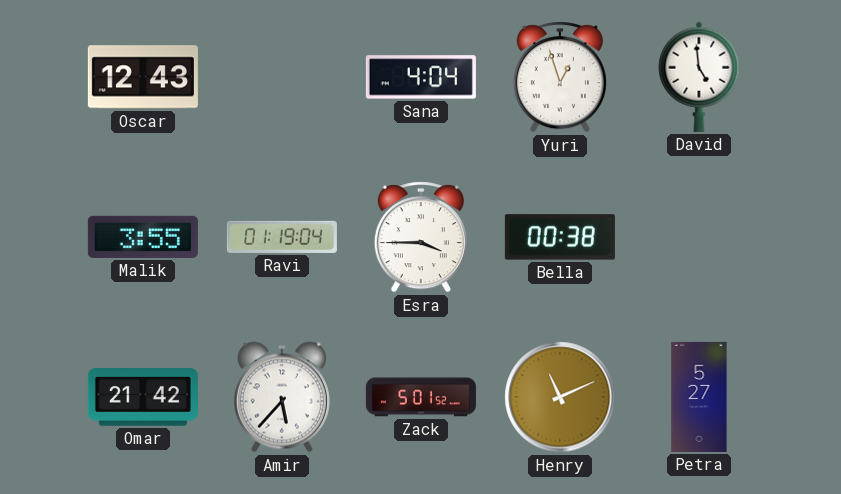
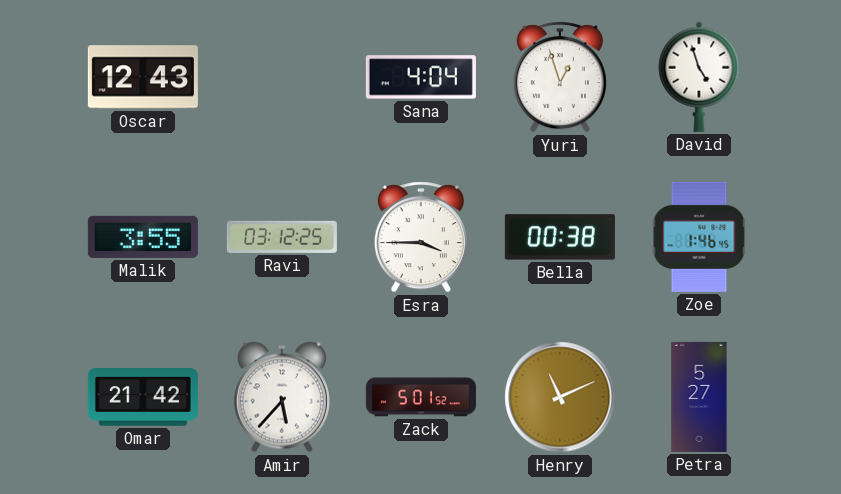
David: 4:59 -> 4:57 (699, 77)
Ravi: 01:19 -> 03:12 (282, 237)
Zoe: none -> 1:46 (699, 237)
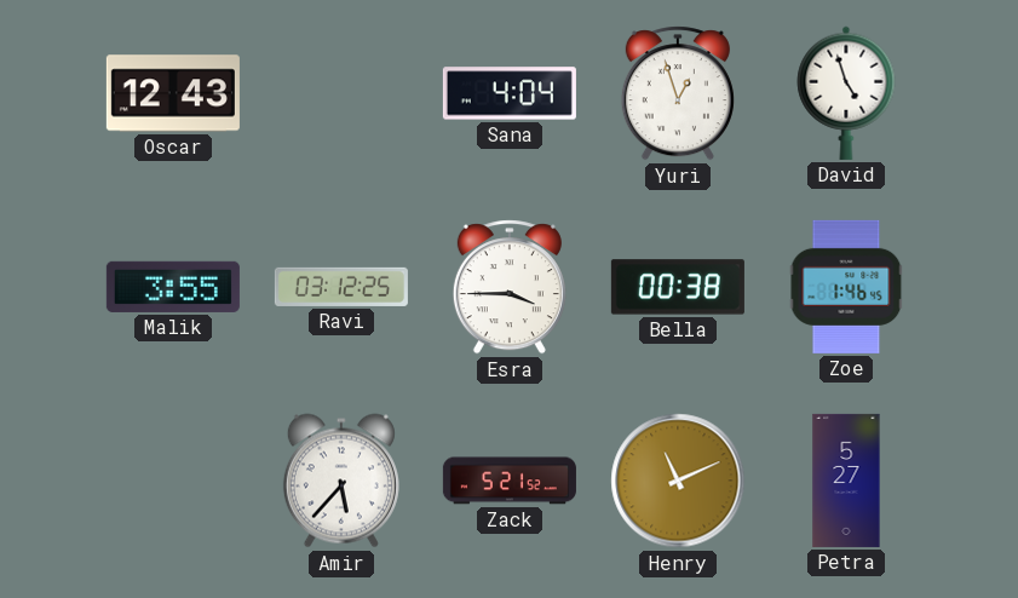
Omar: 21:42 -> none (143, 398)
Zack: 5:01 -> 5:21 (510, 481)
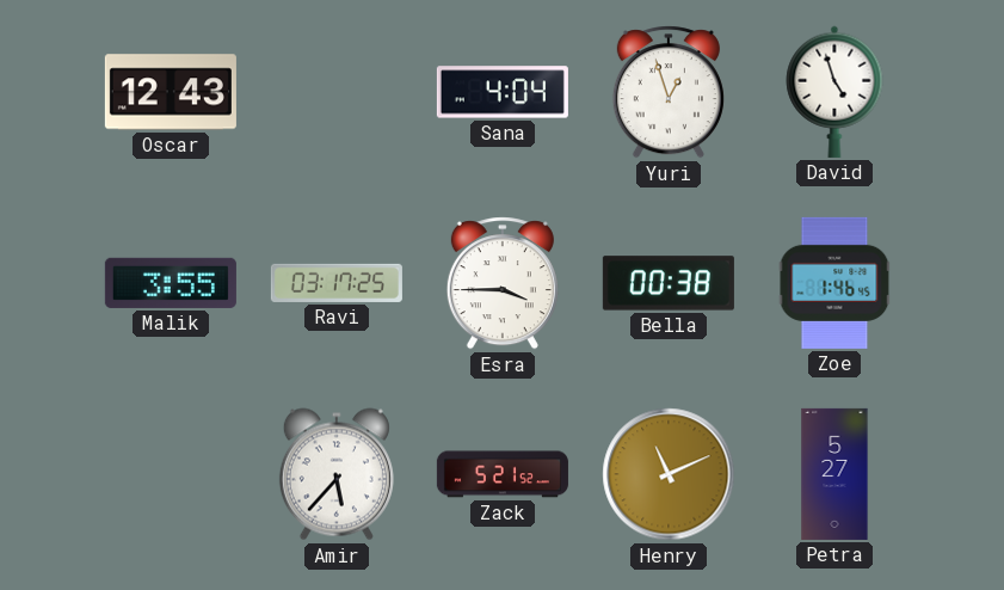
Ravi: 03:12 -> 03:17 (337, 283)
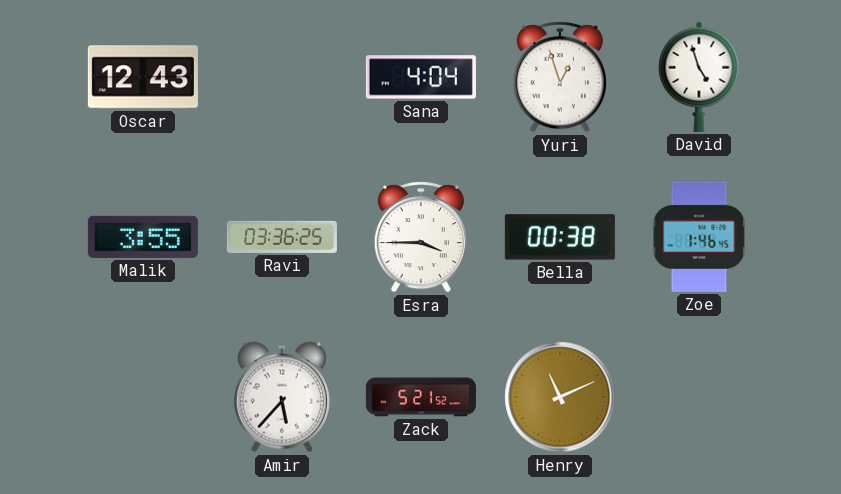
Ravi: 03:17 -> 03:36 (282, 237)
Petra: 5:27 -> none (834, 474)
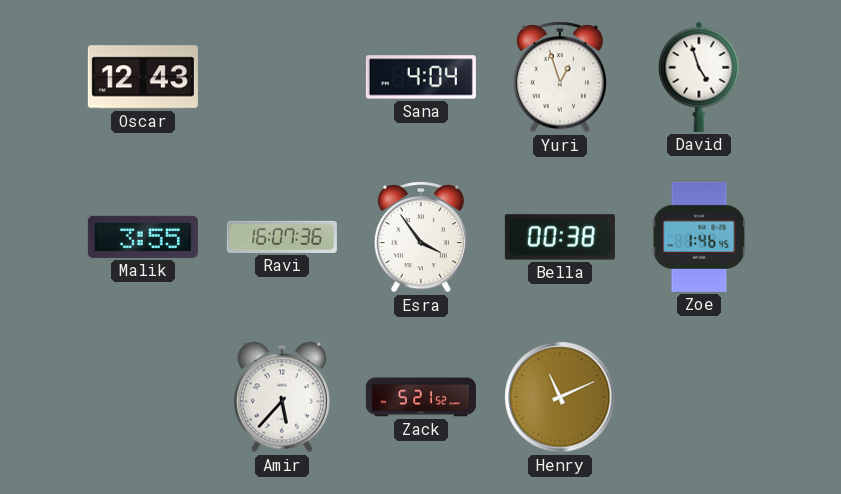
Ravi: 03:36 -> 16:07 (282, 237)
Esra: 3:45 -> 3:54 (421, 237)
